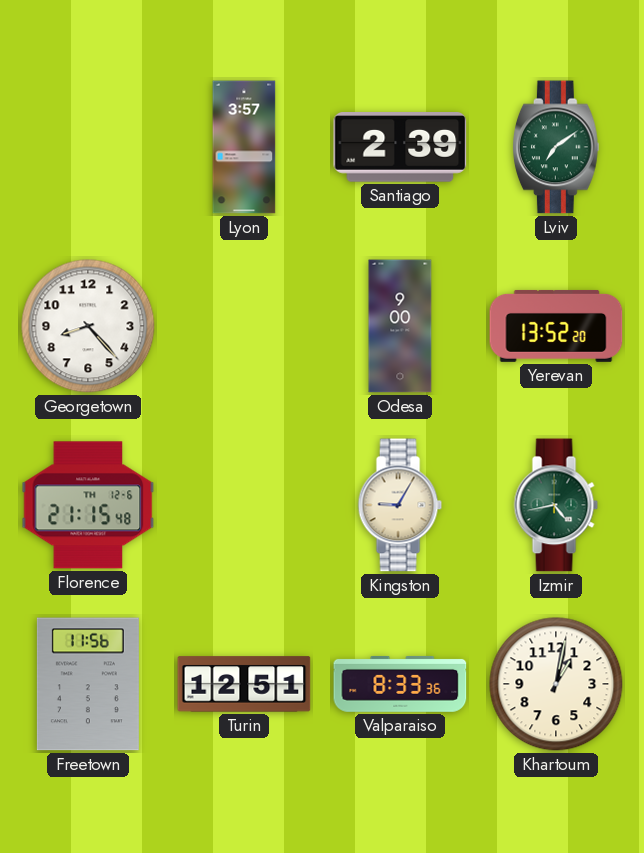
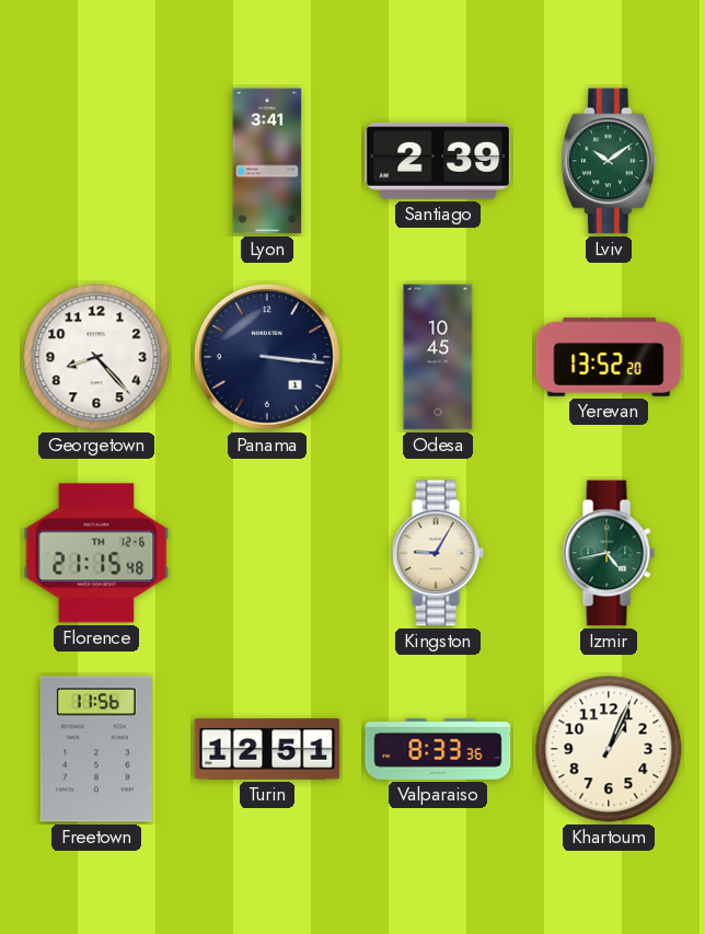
Lyon: 3:57 -> 3:41 (267, 161)
Lviv: 7:09 -> 10:09 (609, 161)
Panama: none -> 3:16 (267, 357)
Odesa: 9:00 -> 10:45 (438, 357)
Khartoum: 1:02 -> 1:04 (609, 749)
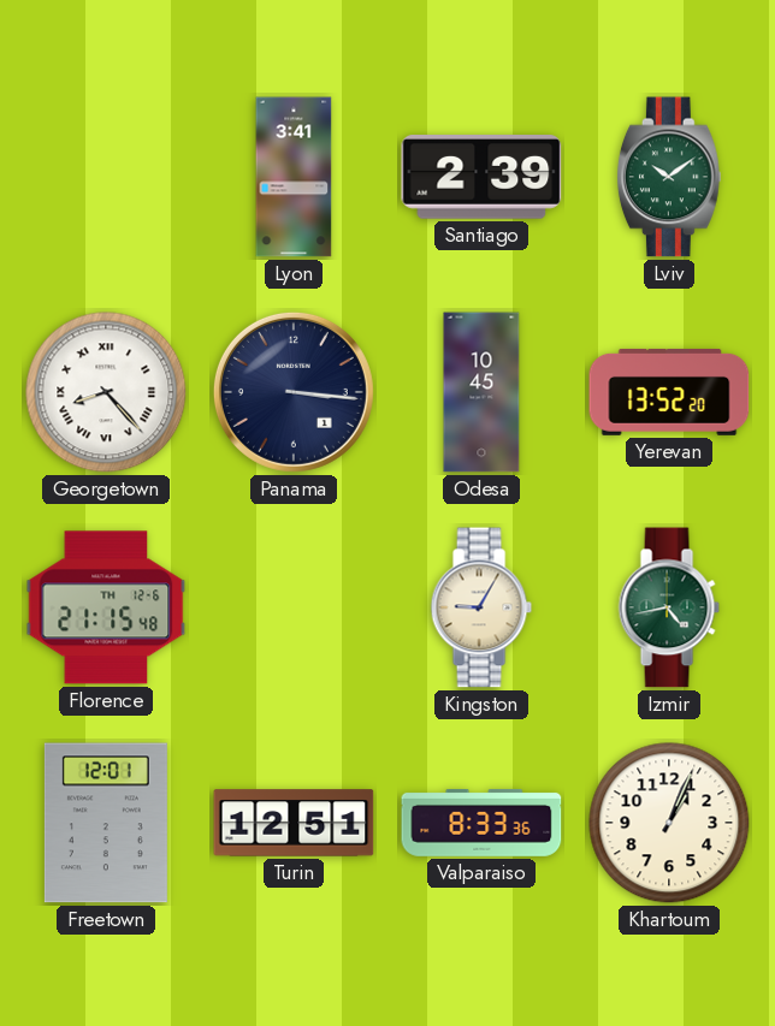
Georgetown numerals: Arabic -> Roman (106, 392)
Freetown: 11:56 -> 12:01 (106, 823)
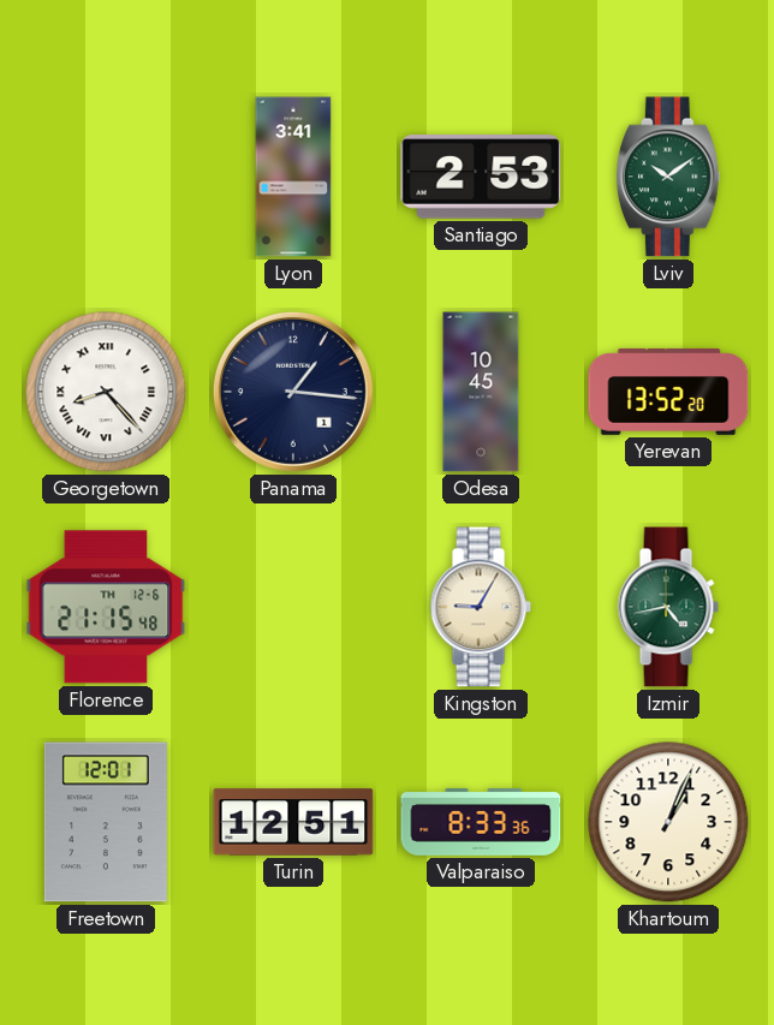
Santiago: 2:39 -> 2:53 (481, 177)
Panama: 3:16 -> 1:16 (293, 392)
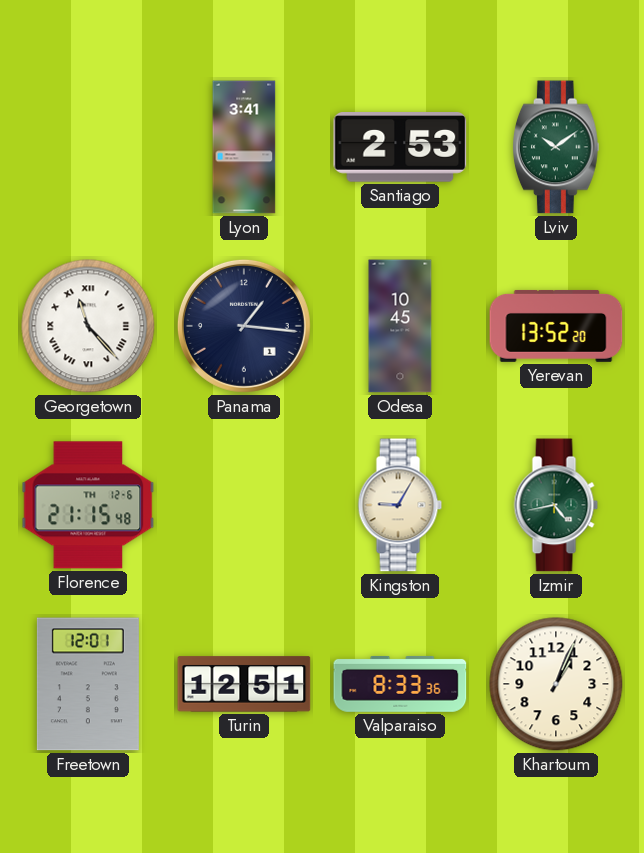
Georgetown: 8:23 -> 11:23 (88, 326)
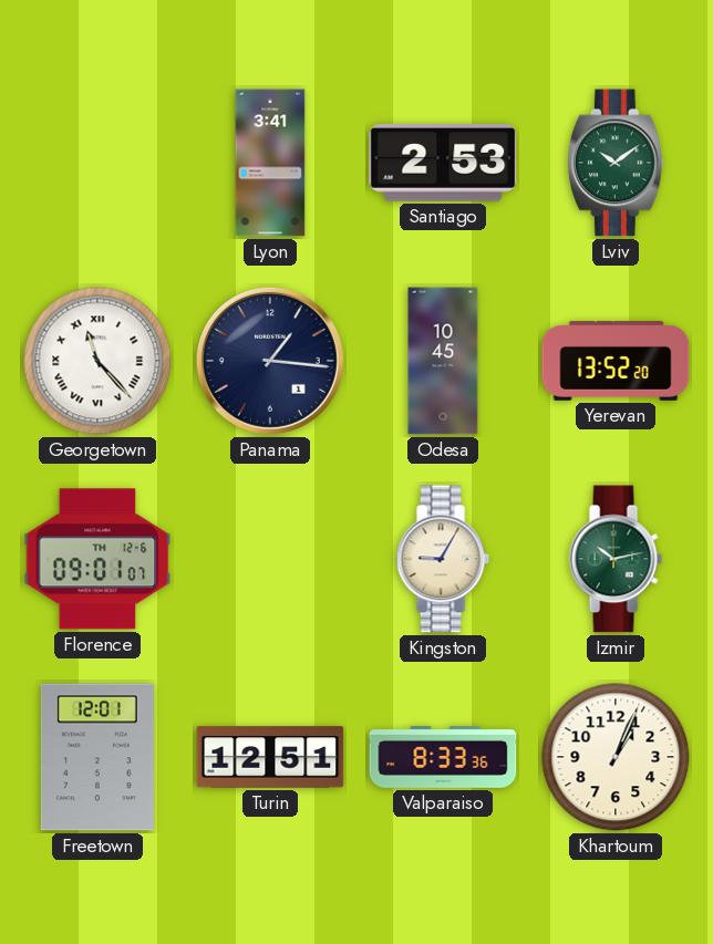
Florence: 21:15 -> 09:01 (97, 559)
Izmir: 4:43 -> 10:13 (616, 559)
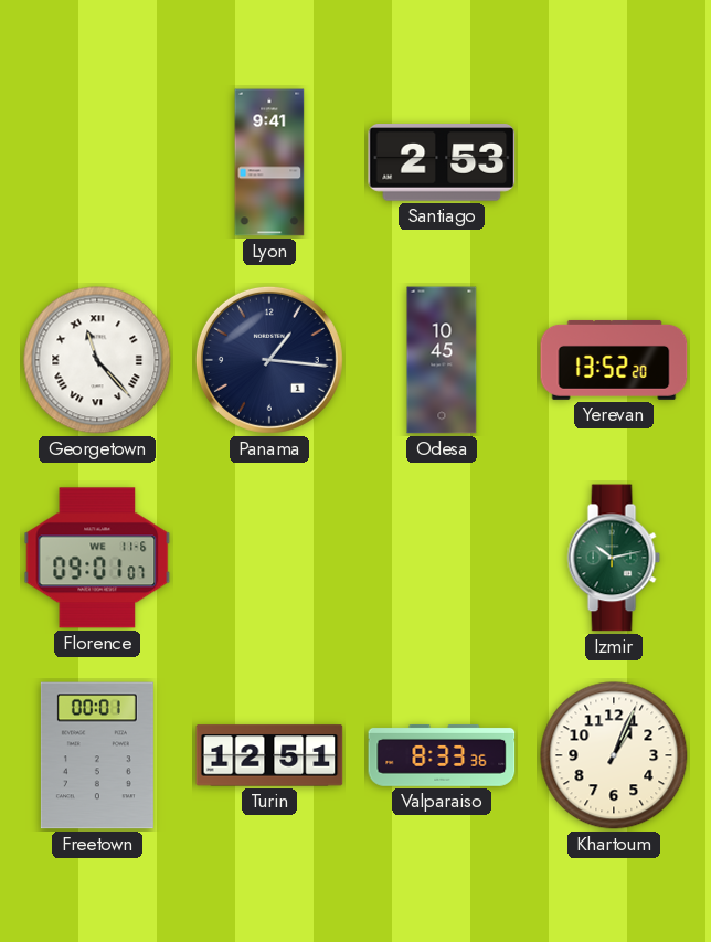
Lyon: 3:41 -> 9:41 (269, 162)
Lviv: 10:09 -> none (616, 163)
Florence date: TH 12-6 -> WE 11-6 (97, 558)
Kingston: 9:05 -> none (443, 559)
Freetown: 12:01 -> 00:01 (97, 755)
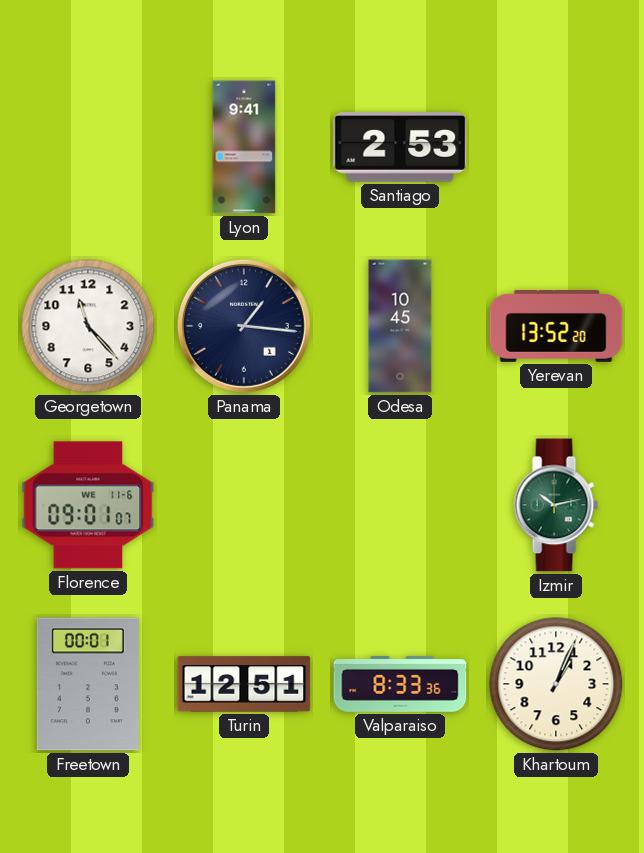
Georgetown numerals: Roman -> Arabic (88, 326)
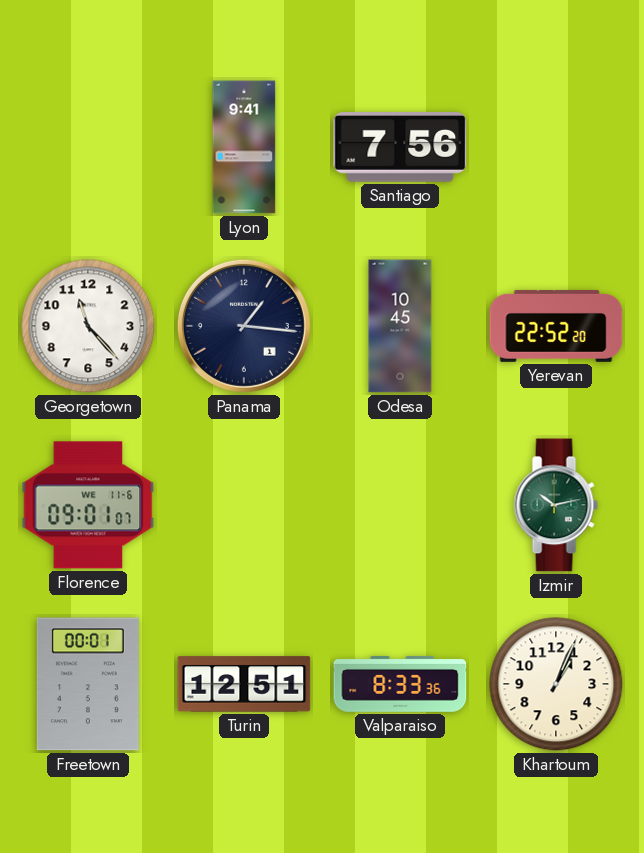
Santiago: 2:53 -> 7:56 (400, 147)
Yerevan: 13:52 -> 22:52 (556, 326)
